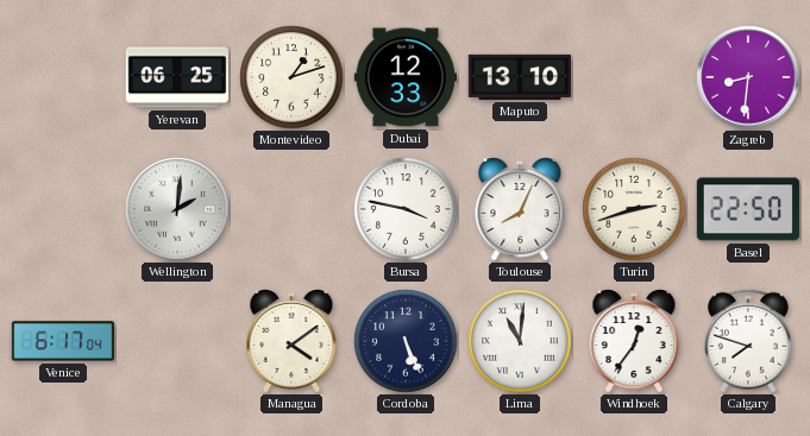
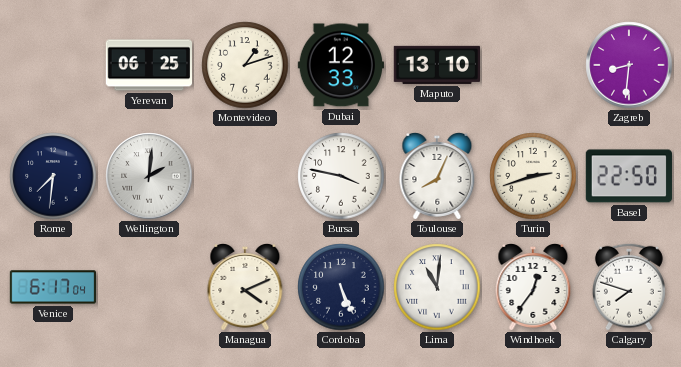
Rome: none -> 7:31 (53, 176)
Managua: 4:09 -> 4:11 (245, 288)
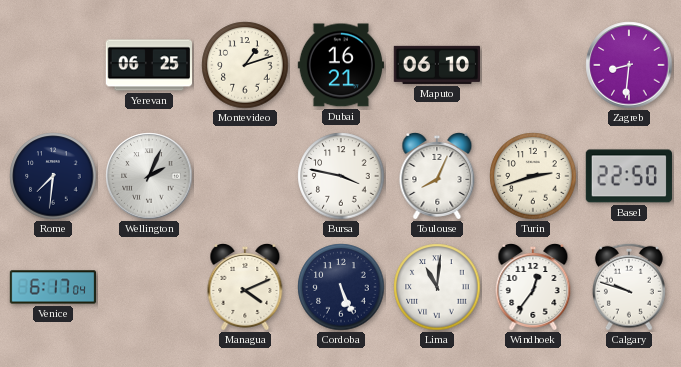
Dubai: 12:33 -> 16:21 (340, 65)
Maputo: 13:10 -> 06:10 (436, 65)
Wellington: 2:01 -> 2:04 (149, 176)
Calgary: 7:48 -> 9:48 (629, 287)
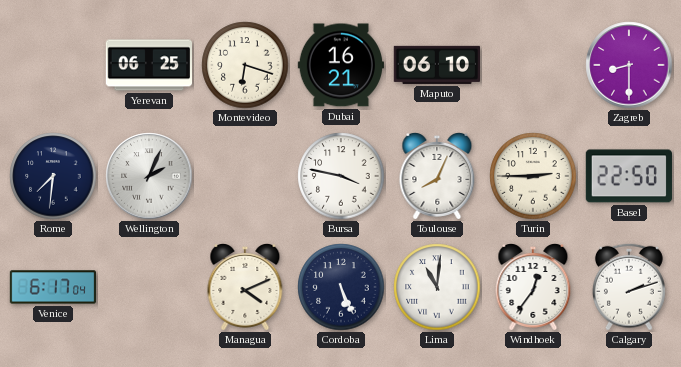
Montevideo: 1:12 -> 6:18 (245, 65)
Zagreb: 8:31 -> 8:30 (629, 65)
Turin: 2:42 -> 2:45 (533, 176)
Calgary: 9:48 -> 2:12 (629, 287)
